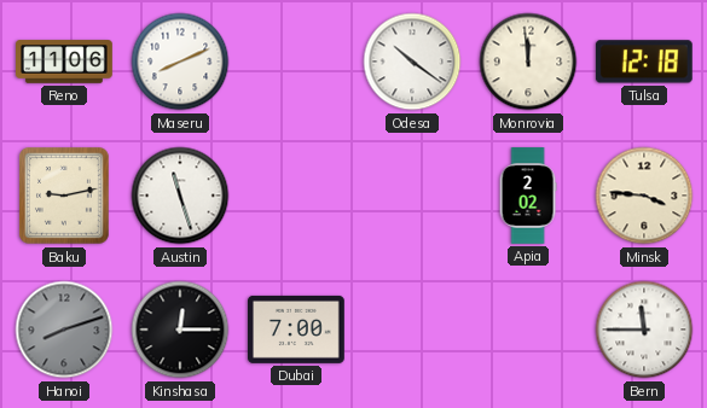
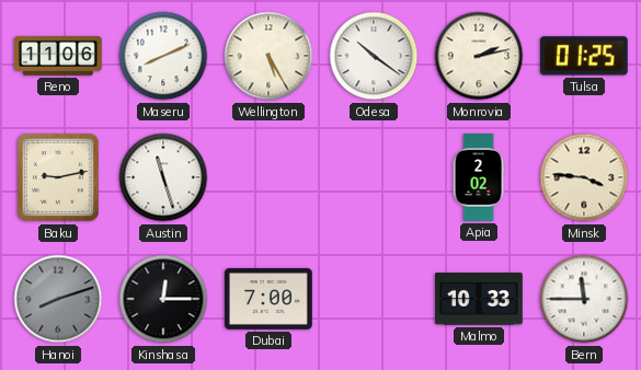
Wellington: none -> 5:25 (268, 56)
Monrovia: 11:59 -> 2:13 (479, 56)
Tulsa: 12:18 -> 01:25 (584, 56)
Malmo: none -> 10:33 (480, 299)
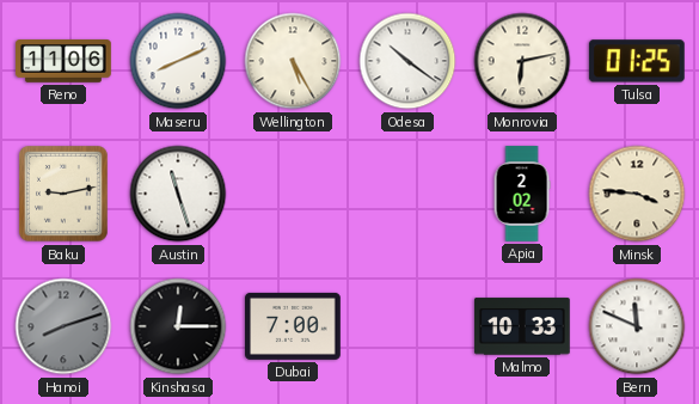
Monrovia: 2:13 -> 6:13 (522, 61)
Bern: 11:45 -> 11:49 (637, 326)
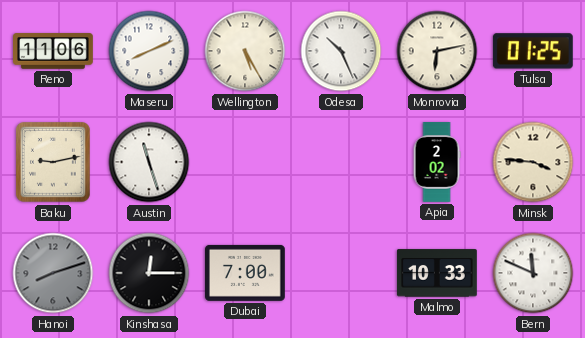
Odesa: 10:21 -> 10:26 (341, 51)
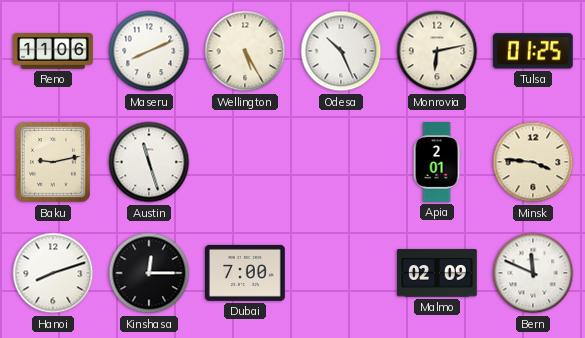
Apia: 2:02 -> 2:01 (437, 162)
Hanoi dial: grey -> white (53, 273)
Malmo: 10:33 -> 02:09 (438, 273)
